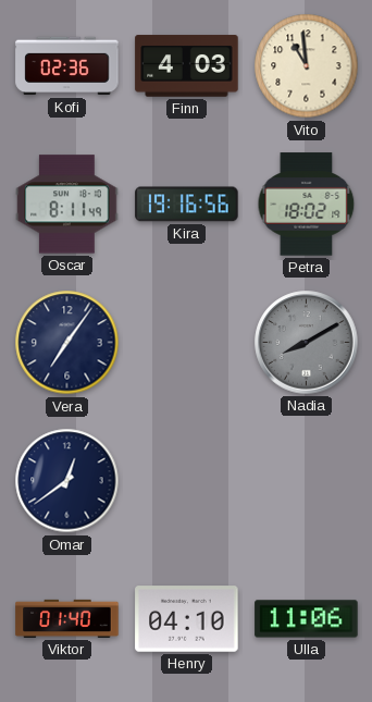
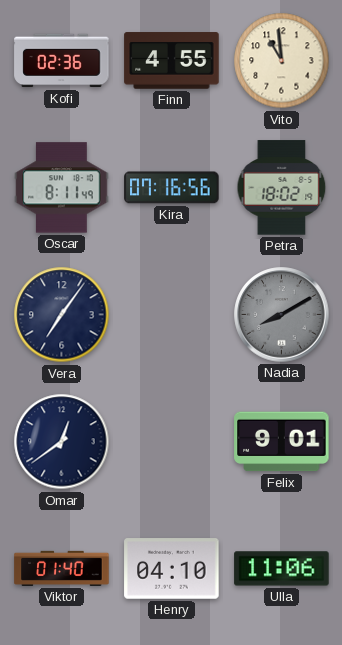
Finn: 4:03 -> 4:55 (172, 61)
Kira: 19:16 -> 07:16 (172, 188)
Felix: none -> 9:01 (282, 442)
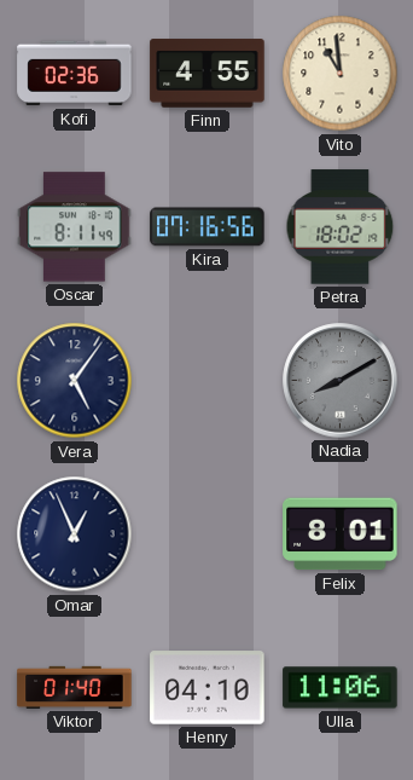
Vera: 7:06 -> 5:06 (75, 381)
Omar: 12:39 -> 12:56 (75, 535)
Felix: 9:01 -> 8:01 (341, 535)
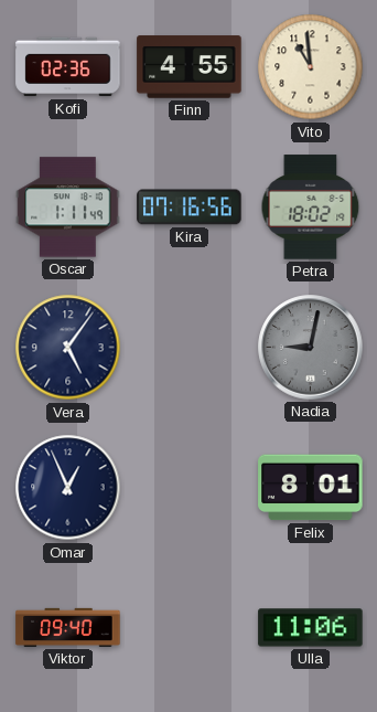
Oscar: 8:11 -> 1:11 (68, 208)
Nadia: 8:10 -> 9:02 (311, 348)
Viktor: 01:40 -> 09:40 (68, 627)
Henry: 04:10 -> none (208, 688)
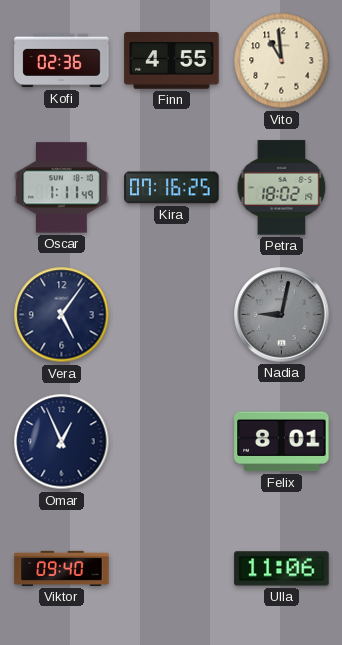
Kira: 07:16:56 -> 07:16:25 (172, 188)
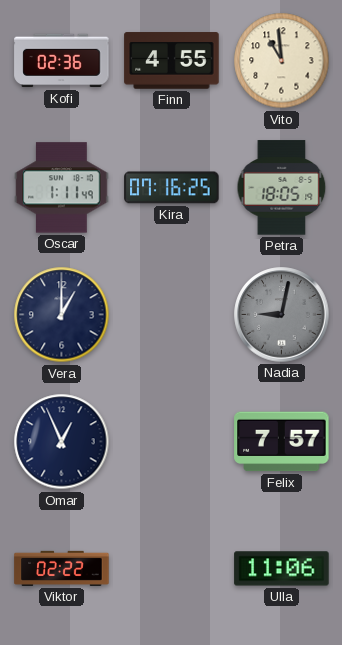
Petra: 18:02 -> 18:05 (282, 188)
Vera: 5:06 -> 1:00 (62, 315)
Felix: 8:01 -> 7:57 (282, 442)
Viktor: 09:40 -> 02:22 (62, 568)
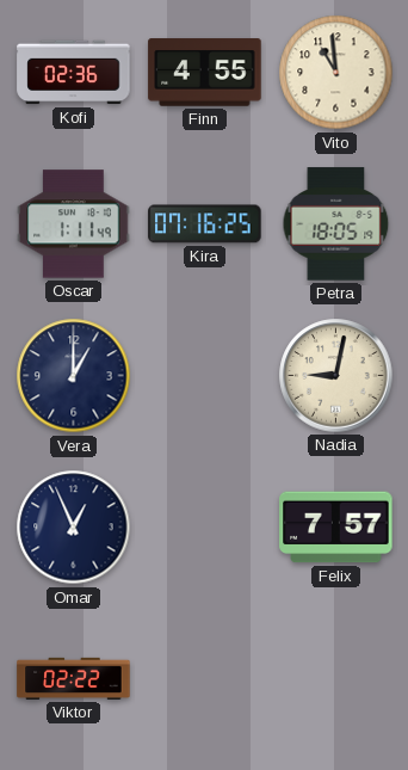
Nadia dial: grey -> cream (336, 376)
Ulla: 11:06 -> none (282, 569)
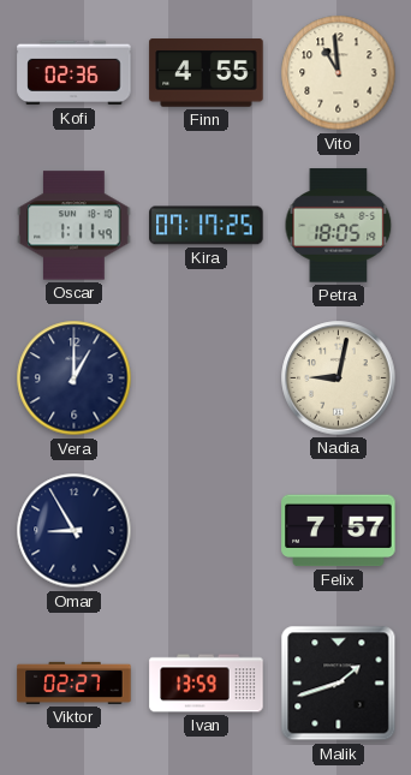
Kira: 07:16 -> 07:17 (207, 226)
Omar: 12:56 -> 8:55 (75, 531)
Viktor: 02:22 -> 02:27 (75, 682)
Ivan: none -> 13:59 (207, 684)
Malik: none -> 1:42 (339, 684)
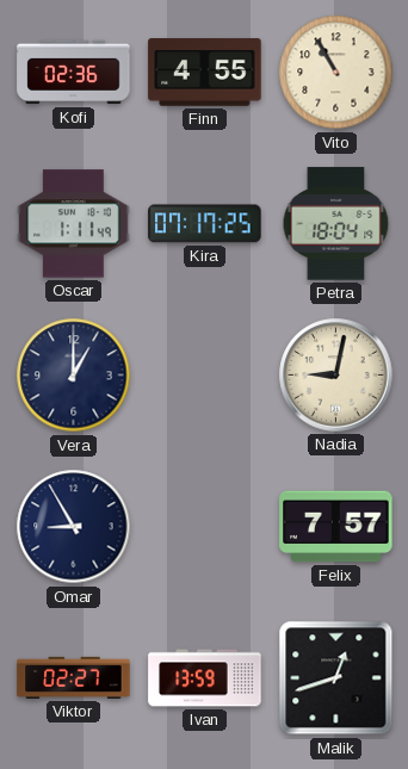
Vito: 10:59 -> 10:55 (336, 73)
Petra: 18:05 -> 18:04 (336, 224)
Malik: 1:42 -> 12:42 (336, 678)
